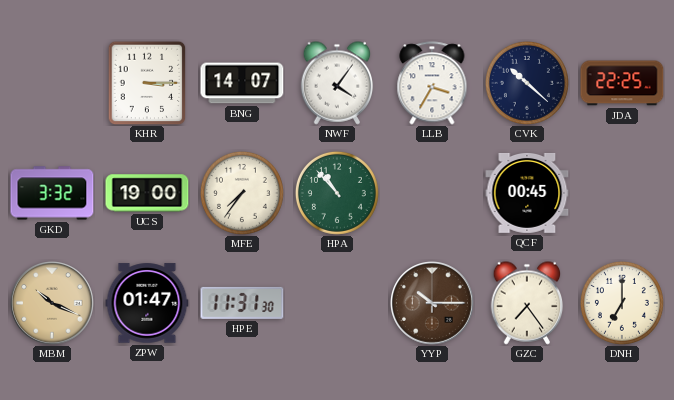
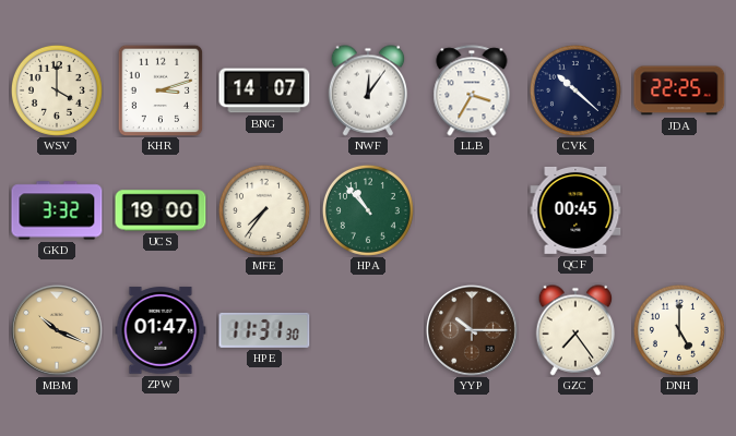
WSV: none -> 4:00 (57, 90)
KHR: 3:15 -> 3:12 (161, 90)
NWF: 4:06 -> 12:06 (368, 90)
DNH: 7:00 -> 5:00 (679, 330)
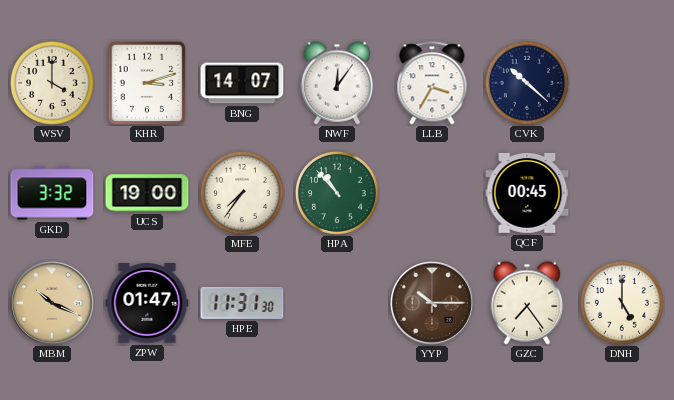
JDA: 22:25 -> none (679, 90)
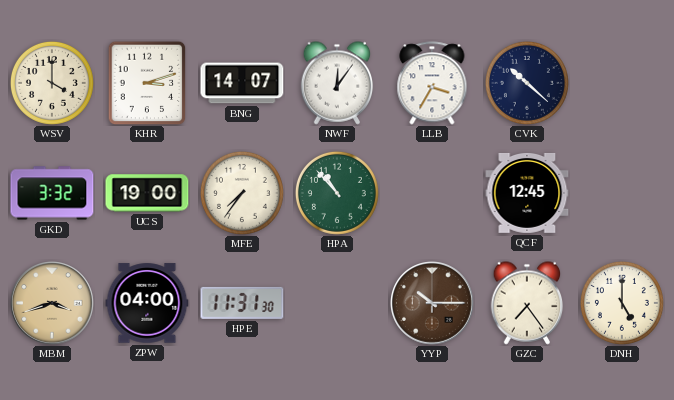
QCF: 00:45 -> 12:45 (527, 193)
MBM: 10:19 -> 3:42 (53, 304)
ZPW: 01:47 -> 04:00 (147, 303)
